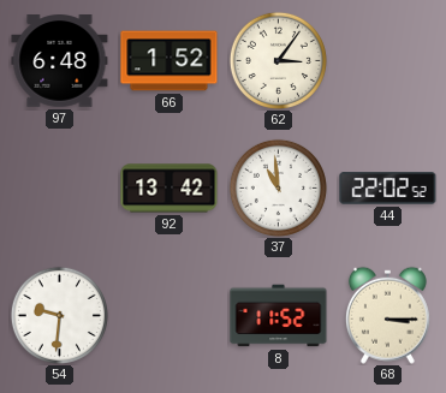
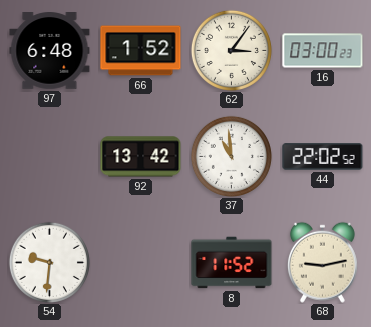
16: none -> 03:00 (323, 51)
68: 3:15 -> 9:13 (322, 262)
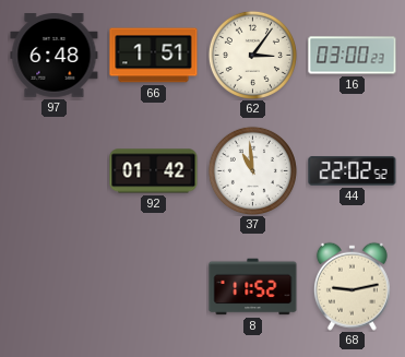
66: 1:52 -> 1:51 (154, 56)
92: 13:42 -> 01:42 (154, 171)
54: 9:31 -> none (49, 262)
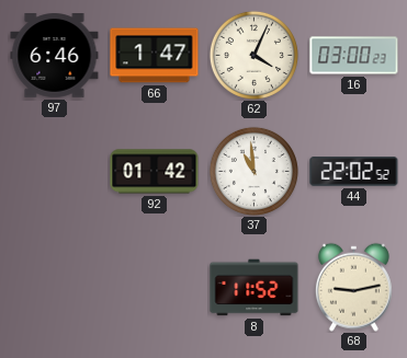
97: 6:48 -> 6:46 (55, 56)
66: 1:51 -> 1:47 (155, 56)
62: 3:06 -> 4:04 (253, 55)
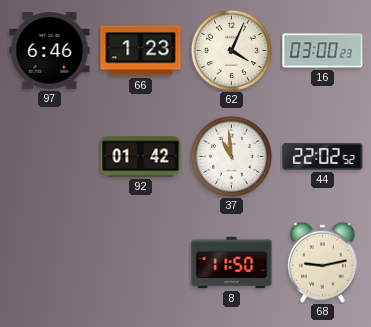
66: 1:47 -> 1:23 (141, 51)
8: 11:52 -> 11:50 (232, 263)
